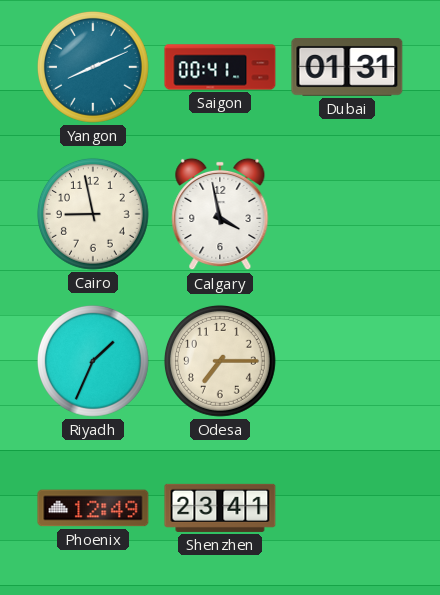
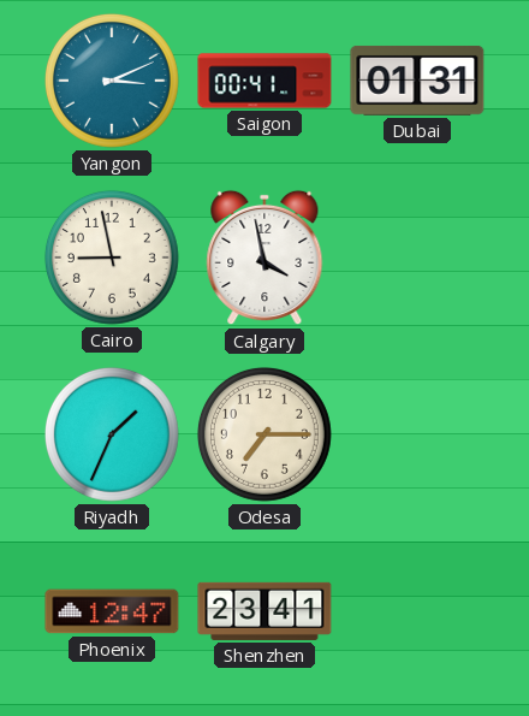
Yangon: 8:11 -> 3:11 (112, 81)
Phoenix: 12:49 -> 12:47 (112, 611)
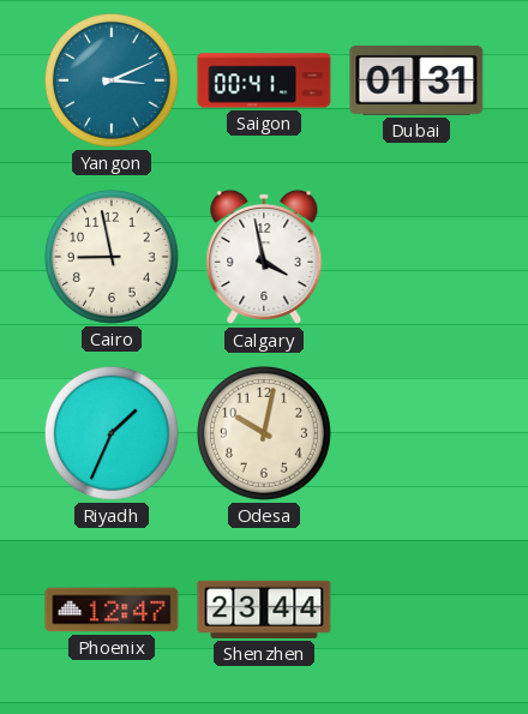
Odesa: 7:15 -> 10:02 (264, 433)
Shenzhen: 23:41 -> 23:44 (264, 610)
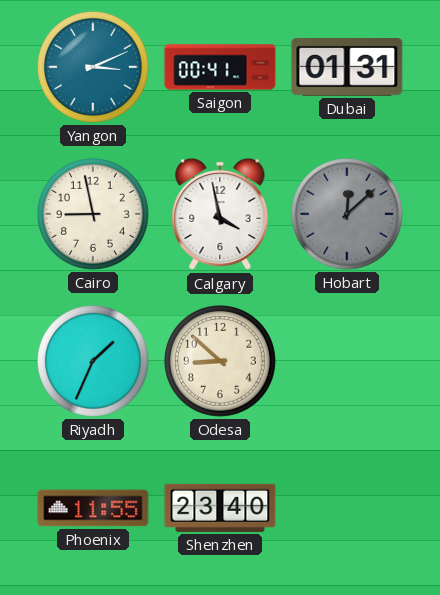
Hobart: none -> 12:08 (347, 214)
Odesa: 10:02 -> 8:52 (220, 361)
Phoenix: 12:47 -> 11:55 (93, 508)
Shenzhen: 23:44 -> 23:40 (220, 508)
